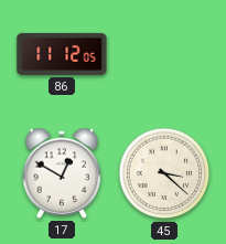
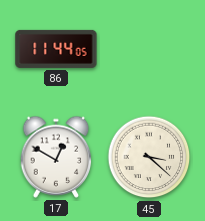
86: 11:12 -> 11:44 (56, 49)
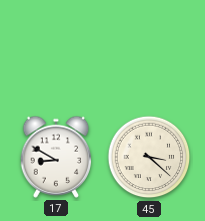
86: 11:44 -> none (56, 49)
17: 12:50 -> 8:50 (56, 157)
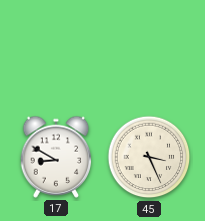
45: 3:22 -> 3:26 (149, 157)
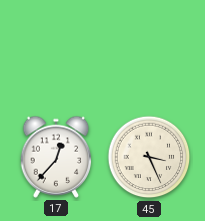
17: 8:50 -> 12:37 (56, 157)
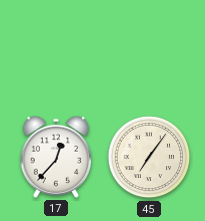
45: 3:26 -> 7:06 (149, 157)
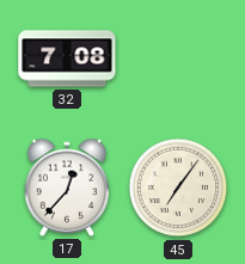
32: none -> 7:08 (67, 59)
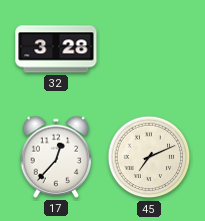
32: 7:08 -> 3:28 (56, 49)
45: 7:06 -> 7:11 (149, 157)
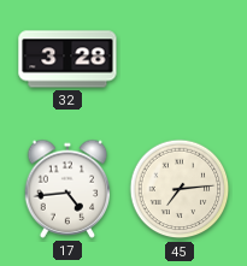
17: 12:37 -> 4:44 (67, 189)
45: 7:11 -> 7:14 (180, 189)
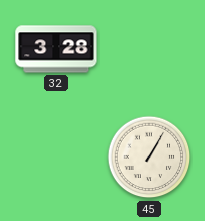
17: 4:44 -> none (67, 189)
45: 7:14 -> 1:05 (149, 157)
